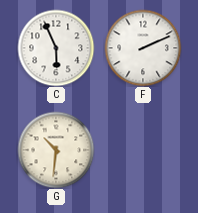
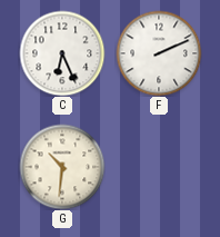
C: 5:56 -> 6:26 (62, 53)
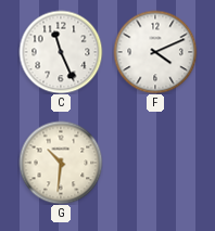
C: 6:26 -> 11:26 (61, 52)
F: 2:11 -> 4:11 (155, 52)
